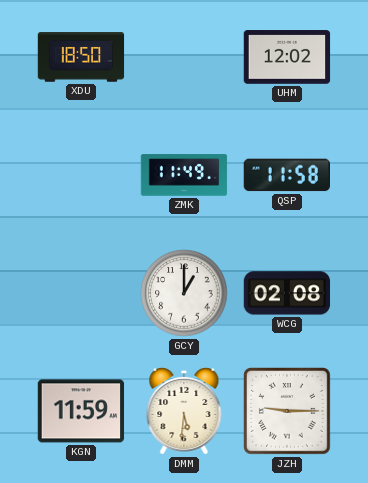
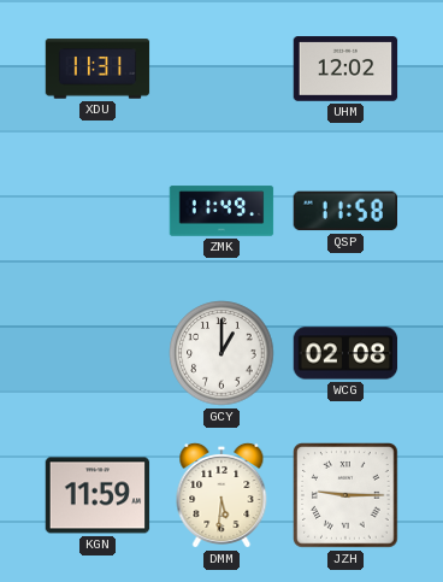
XDU: 18:50 -> 11:31 (98, 69)
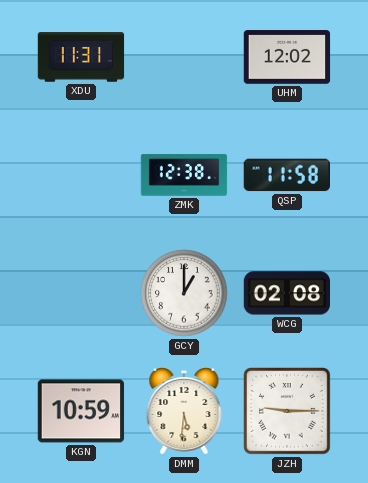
ZMK: 11:49 -> 12:38 (184, 175)
KGN: 11:59 -> 10:59 (81, 411)
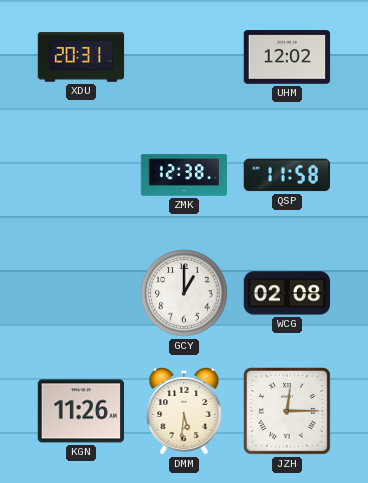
XDU: 11:31 -> 20:31 (81, 57)
KGN: 10:59 -> 11:26 (81, 411)
JZH: 9:15 -> 12:15 (287, 411)
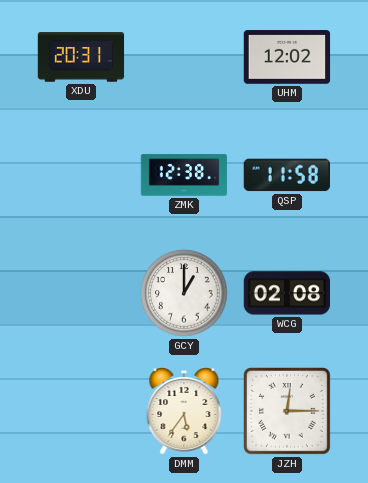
KGN: 11:26 -> none (81, 411)
DMM: 5:31 -> 5:36 (184, 411)
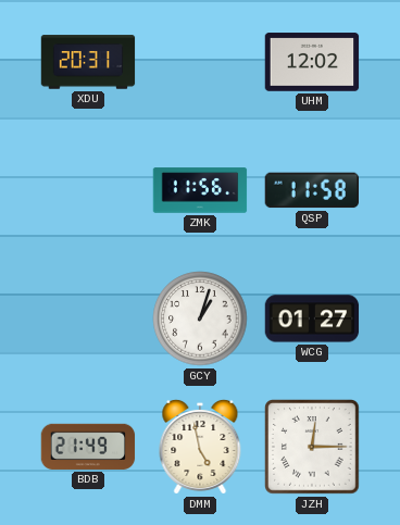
ZMK: 12:38 -> 11:56 (200, 190)
GCY: 1:00 -> 1:03 (200, 318)
WCG: 02:08 -> 01:27 (312, 318)
BDB: none -> 21:49 (88, 447)
DMM: 5:36 -> 4:58 (200, 447)
